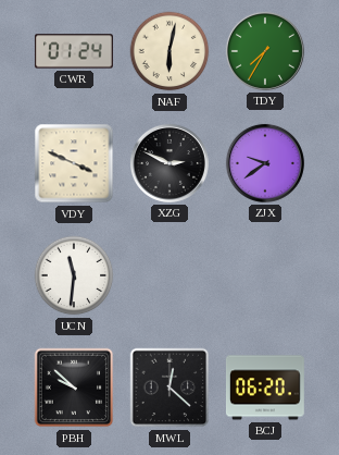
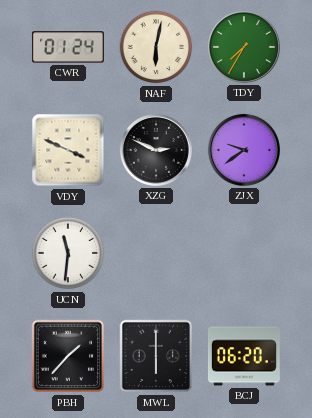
PBH: 9:52 -> 1:37 (68, 356)
MWL: 12:22 -> 6:00 (156, 356)
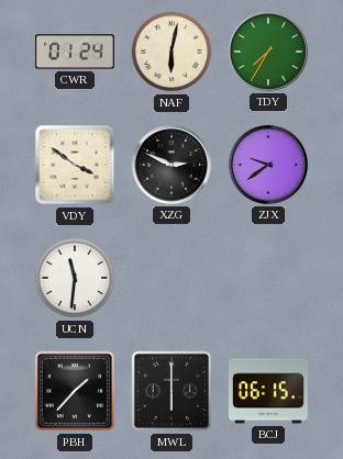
VDY: 3:49 -> 3:51 (75, 165)
BCJ: 06:20 -> 06:15 (268, 391)
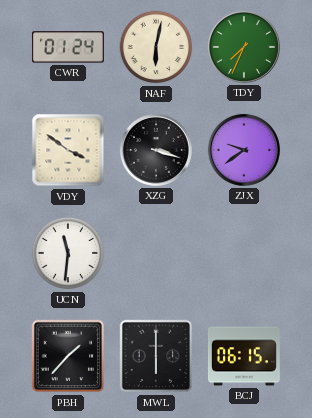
TDY: 7:35 -> 7:34 (244, 47)
XZG: 2:49 -> 3:18 (156, 150)
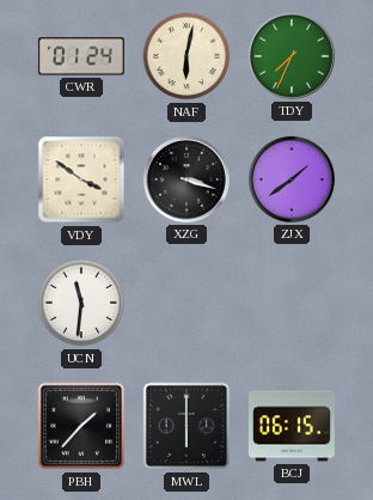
ZJX: 9:39 -> 1:39 (292, 179)
